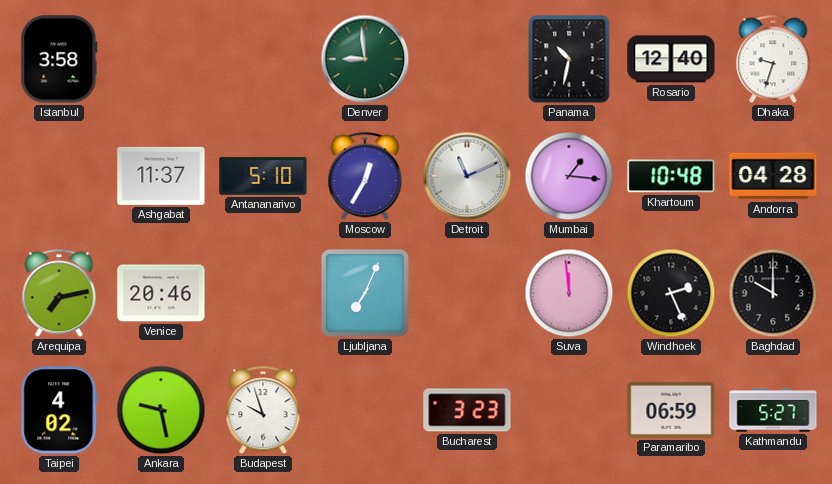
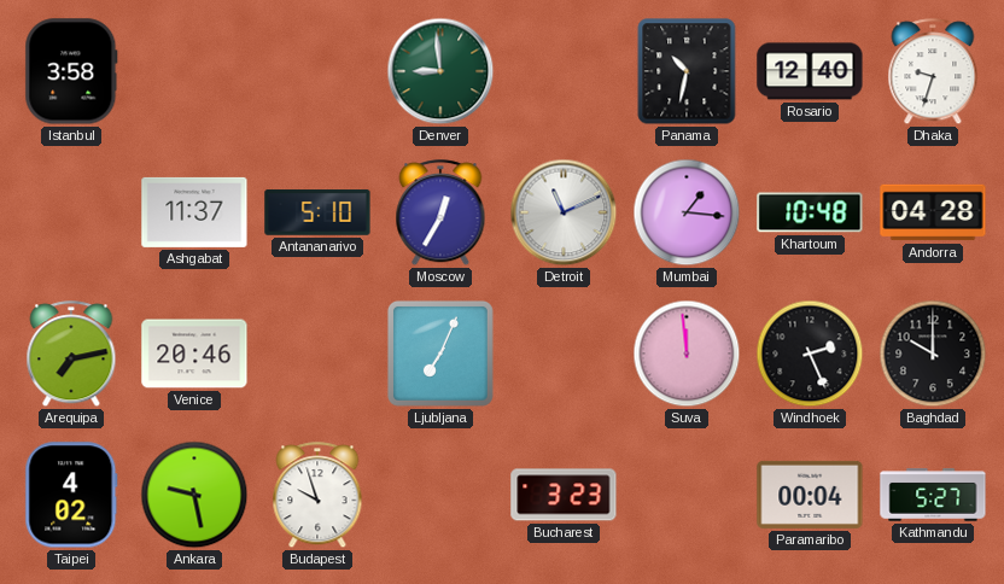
Paramaribo: 06:59 -> 00:04 (810, 495)
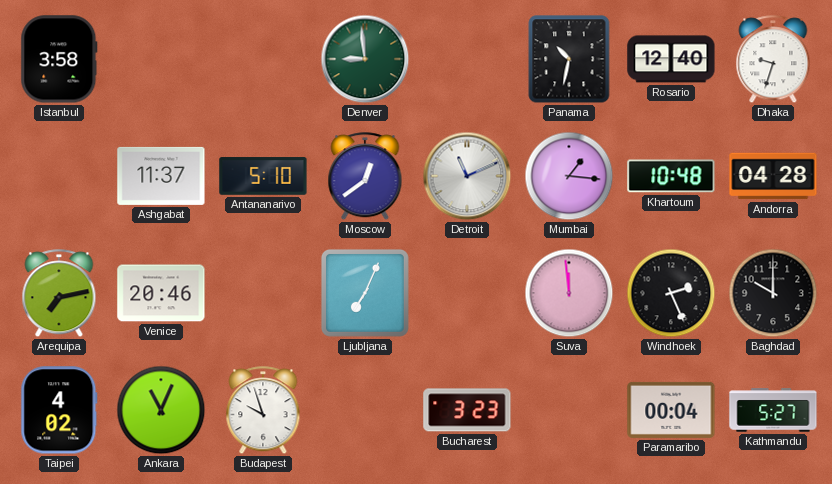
Moscow: 12:35 -> 12:39 (365, 177)
Ankara: 9:28 -> 11:04 (161, 410)
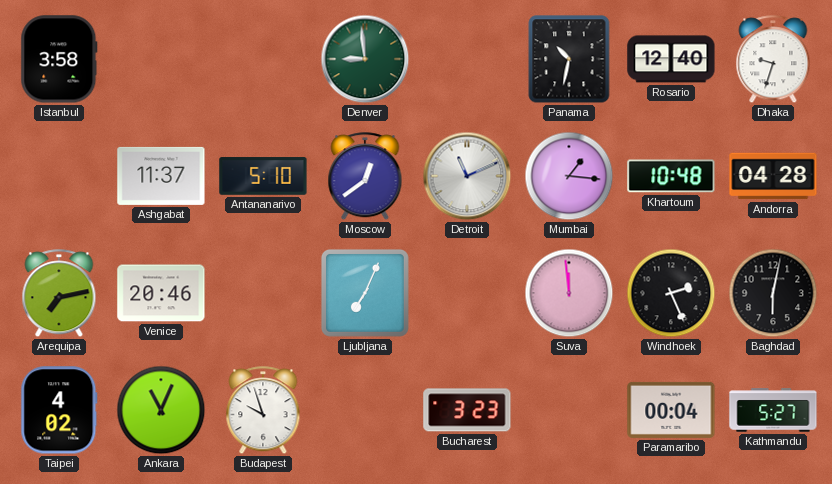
Baghdad: 10:00 -> 6:02 (773, 293)
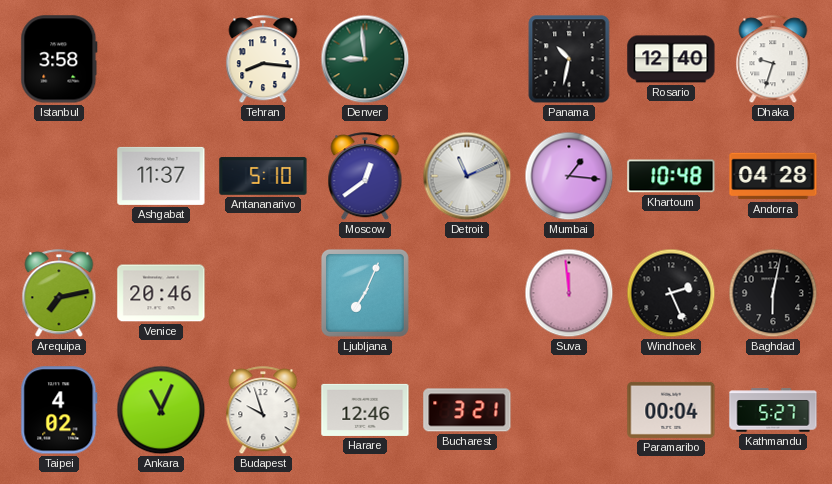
Tehran: none -> 8:16 (263, 60)
Harare: none -> 12:46 (365, 410)
Bucharest: 3:23 -> 3:21 (467, 410)
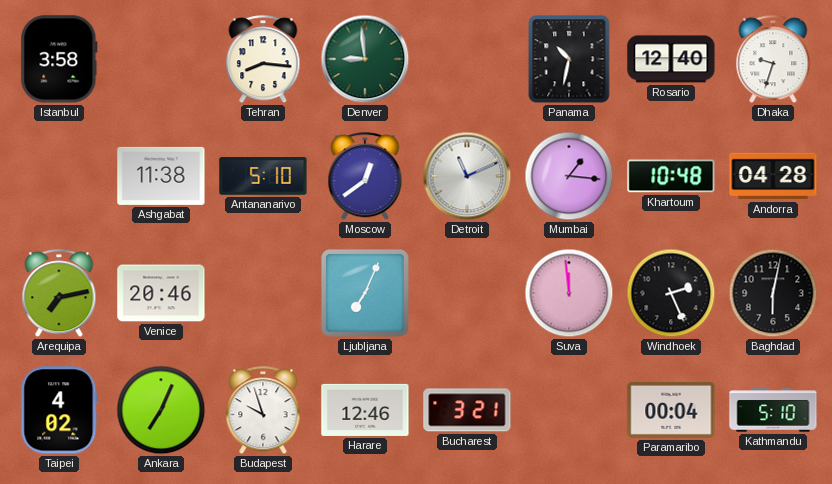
Ashgabat: 11:37 -> 11:38 (161, 176)
Ankara: 11:04 -> 7:04 (161, 410)
Kathmandu: 5:27 -> 5:10 (773, 410)
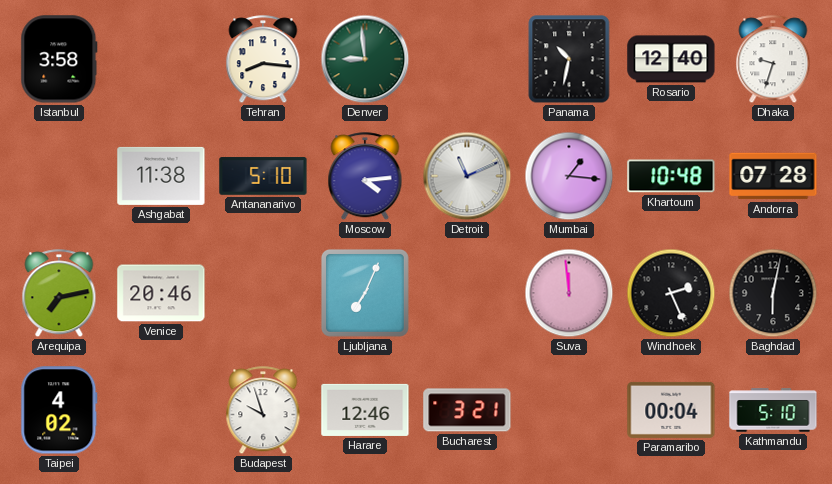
Moscow: 12:39 -> 4:14 (365, 177)
Andorra: 04:28 -> 07:28 (773, 176)
Ankara: 7:04 -> none (161, 410)
